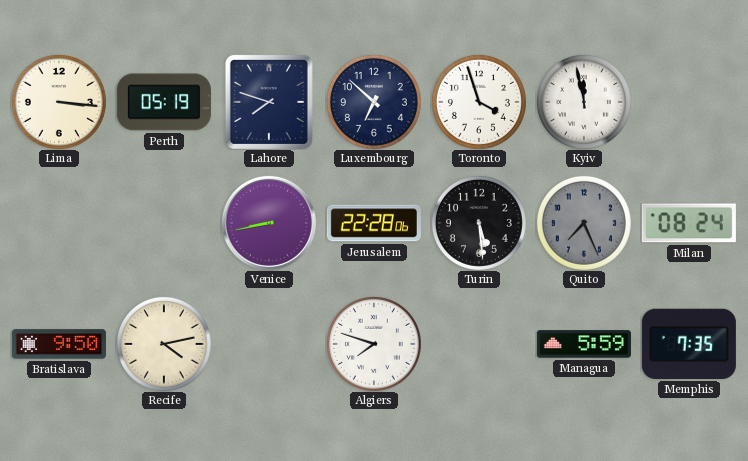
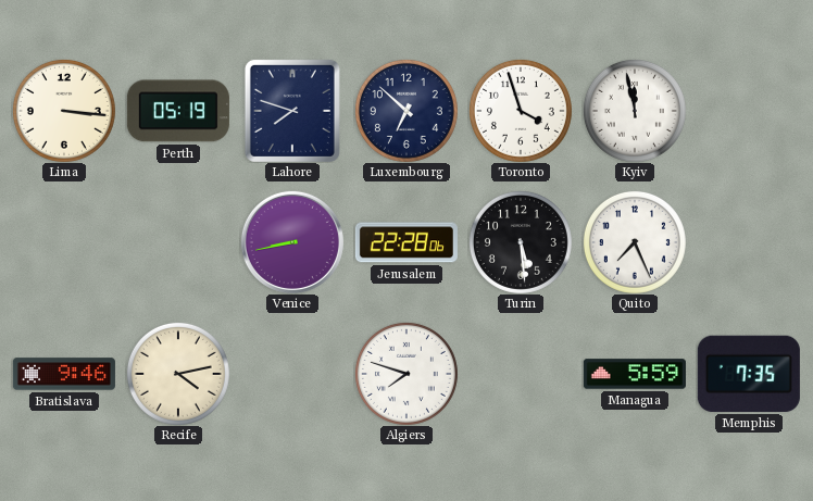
Quito dial: grey -> white (635, 242)
Milan: 08:24 -> none (689, 223)
Bratislava: 9:50 -> 9:46 (64, 374)
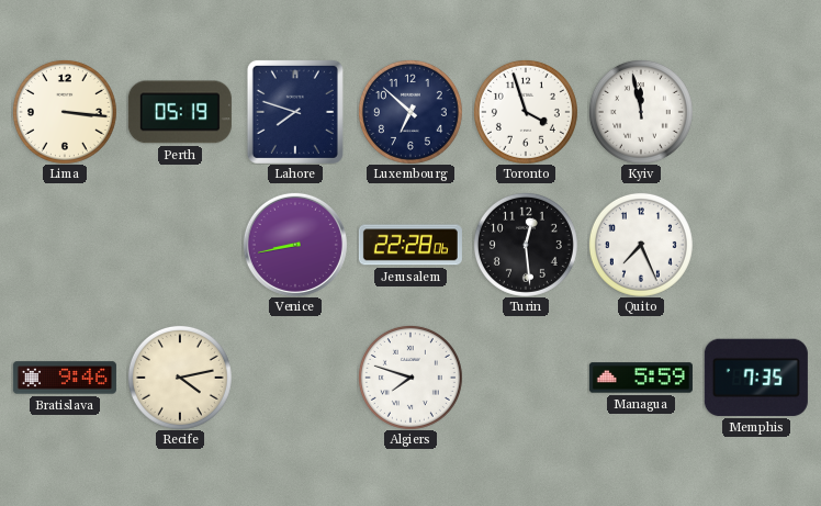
Turin: 5:29 -> 12:29 (526, 245)
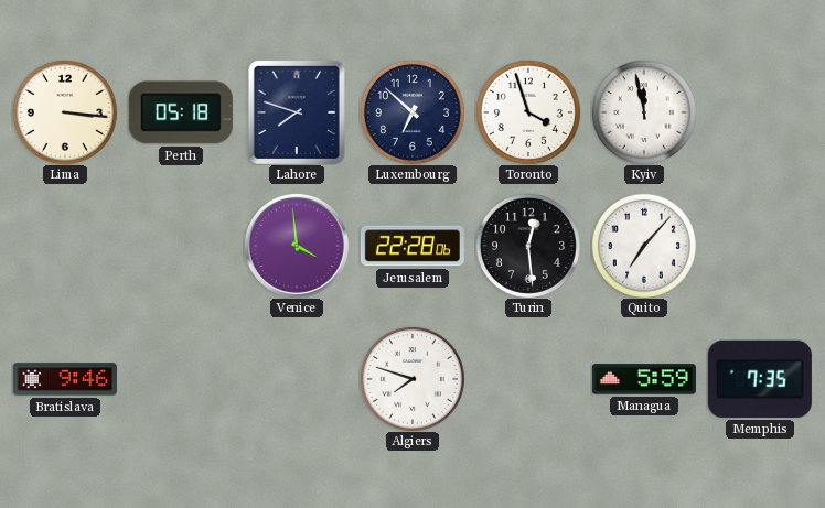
Perth: 05:19 -> 05:18 (181, 112)
Venice: 8:43 -> 3:59 (297, 246)
Quito: 7:26 -> 7:07 (644, 246)
Recife: 4:13 -> none (180, 378)
